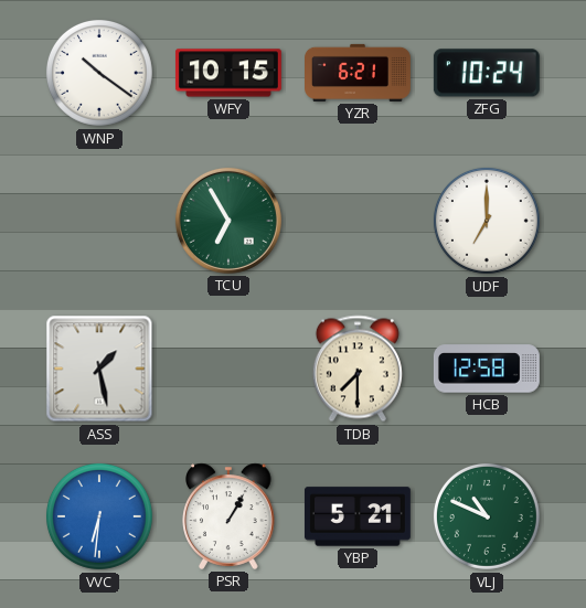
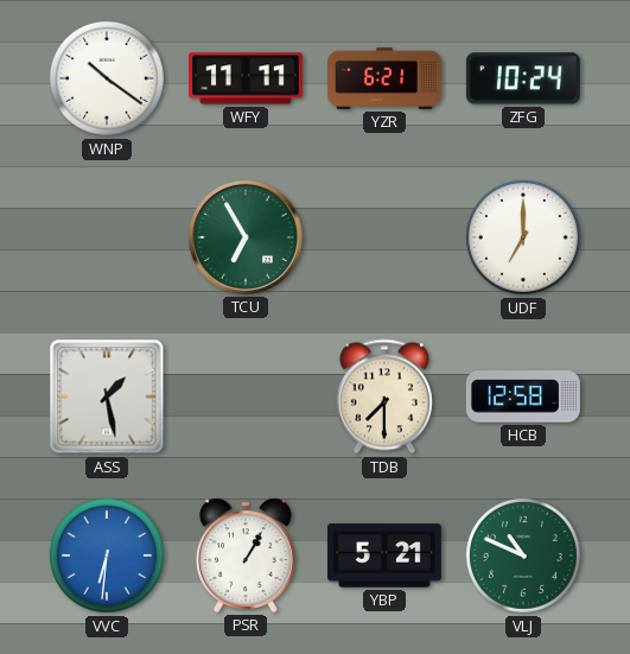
WFY: 10:15 -> 11:11 (246, 78)
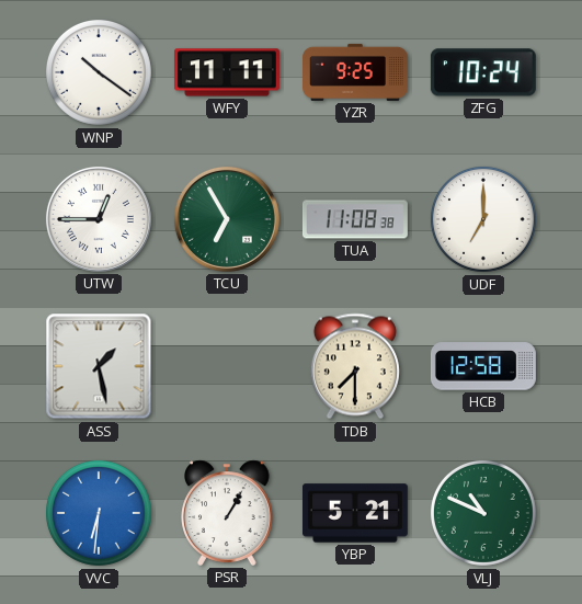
YZR: 6:21 -> 9:25 (356, 72)
UTW: none -> 12:45 (99, 219)
TUA: none -> 11:08 (355, 219)
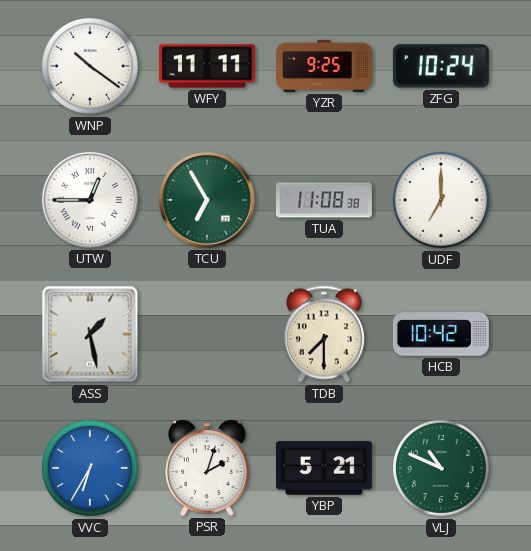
HCB: 12:58 -> 10:42 (441, 334)
VVC: 6:31 -> 6:35 (90, 468)
PSR: 1:05 -> 2:03 (207, 468)
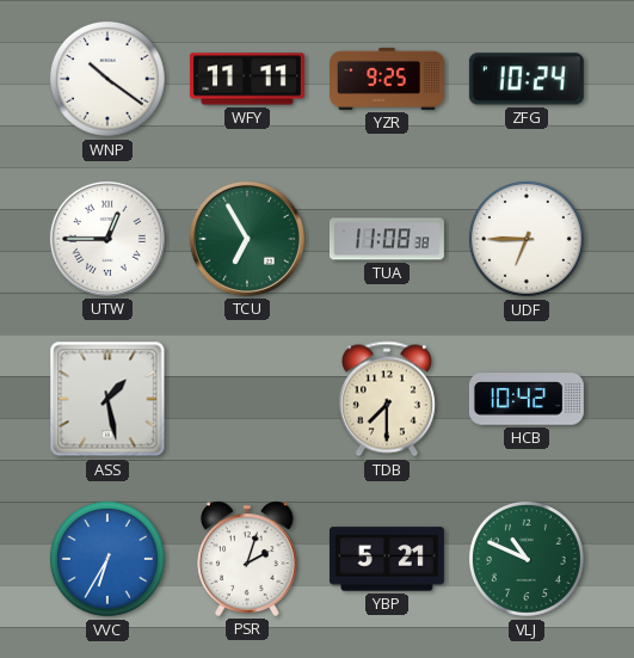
UDF: 7:00 -> 6:45 (527, 239)
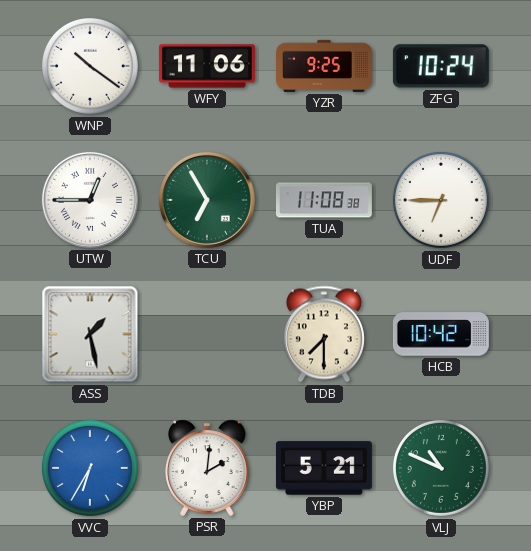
WFY: 11:11 -> 11:06 (207, 66)
PSR: 2:03 -> 2:01 (207, 468)
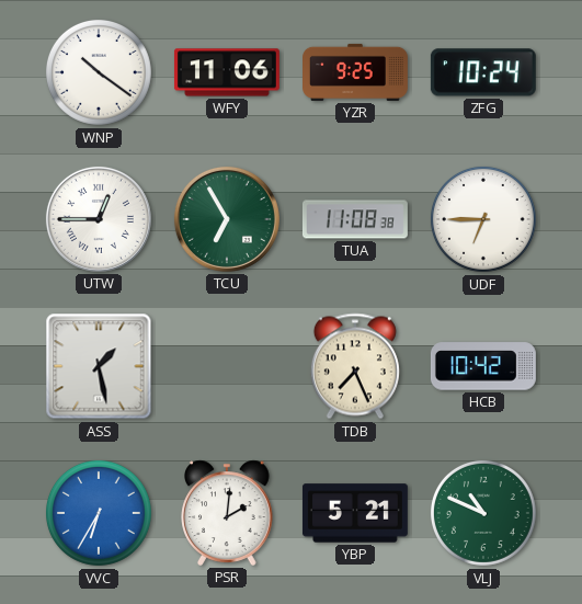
TDB: 7:30 -> 7:26 (355, 366)
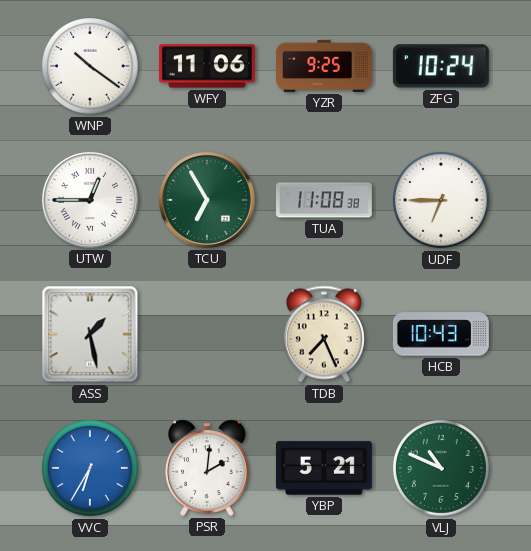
HCB: 10:42 -> 10:43 (441, 334)
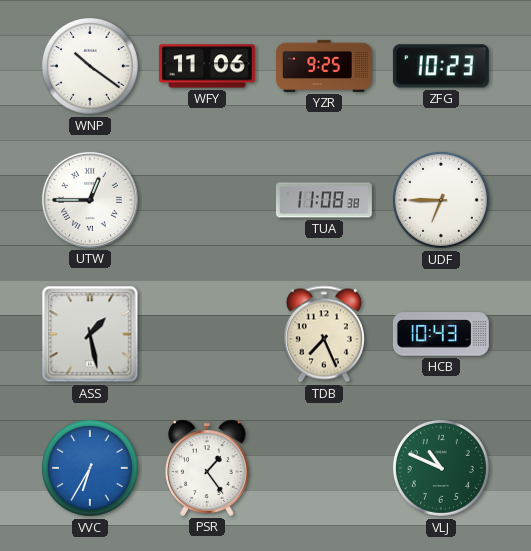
ZFG: 10:24 -> 10:23 (441, 66)
TCU: 6:55 -> none (207, 200)
PSR: 2:01 -> 1:24 (207, 468)
YBP: 5:21 -> none (324, 468)
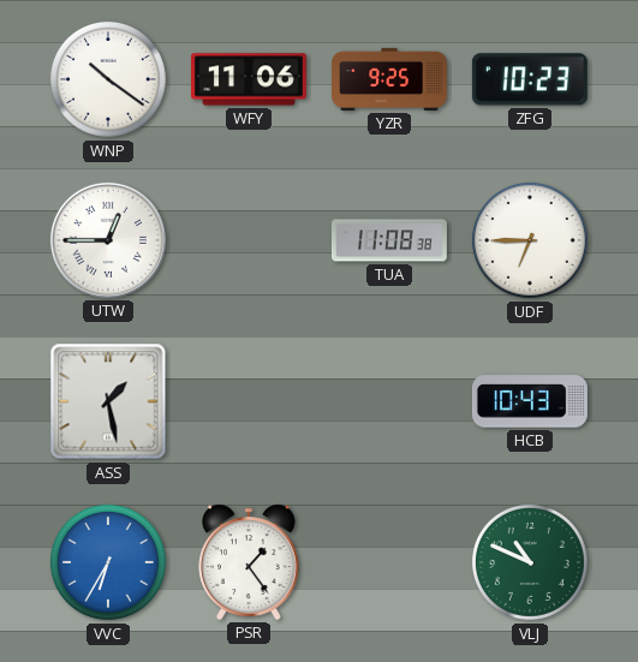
TDB: 7:26 -> none (324, 334)
